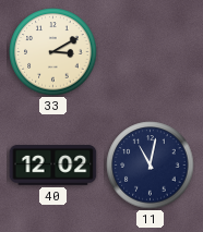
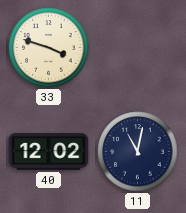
33: 3:10 -> 3:48 (49, 48)
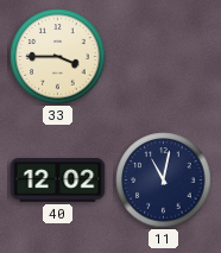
33: 3:48 -> 3:45 (58, 57)
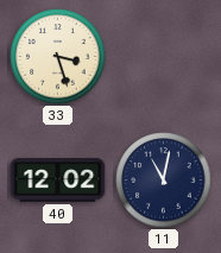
33: 3:45 -> 3:27 (58, 57)
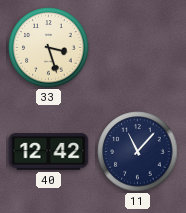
40: 12:02 -> 12:42 (49, 152)
11: 11:02 -> 11:07 (138, 152)
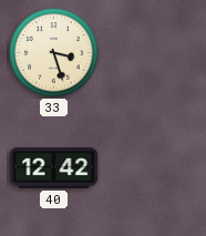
11: 11:07 -> none (138, 152)
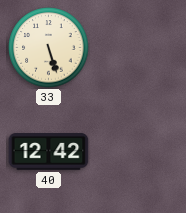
33: 3:27 -> 5:27 (49, 48)
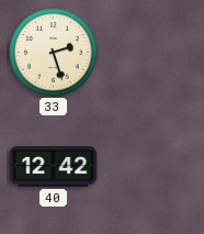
33: 5:27 -> 2:27 (54, 53)
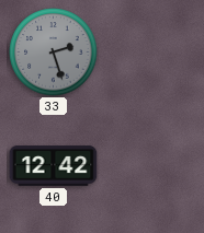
33 dial: cream -> grey (54, 53)
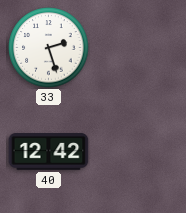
33 dial: grey -> white (49, 48)
